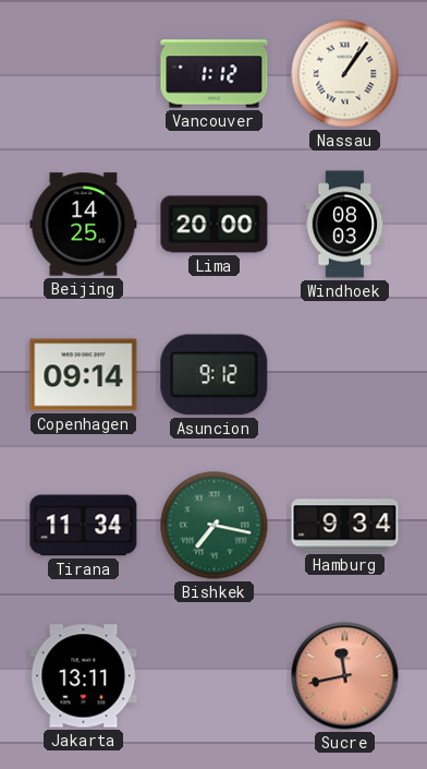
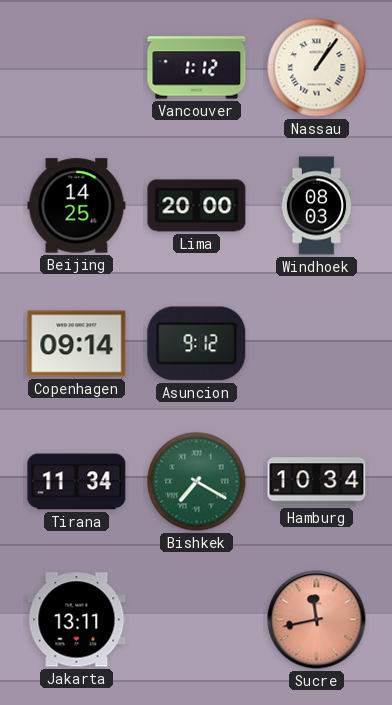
Bishkek: 7:17 -> 7:20 (197, 482)
Hamburg: 9:34 -> 10:34 (317, 482)
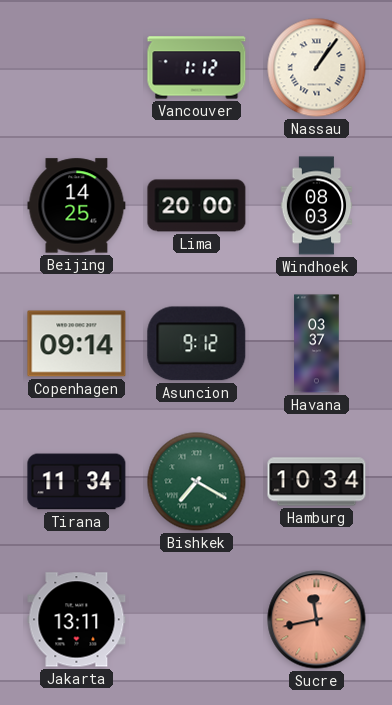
Havana: none -> 03:37 (317, 344)
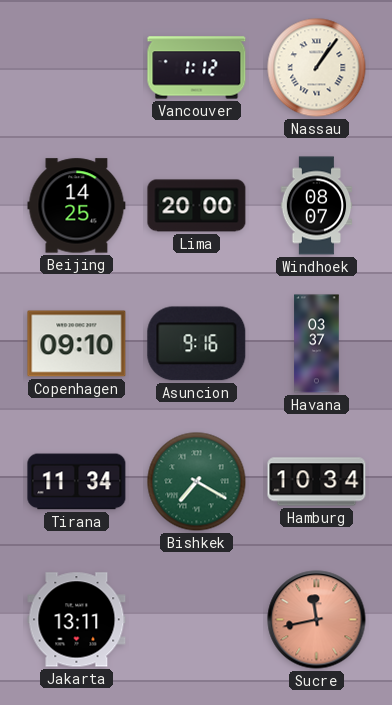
Windhoek: 08:03 -> 08:07 (317, 206)
Copenhagen: 09:14 -> 09:10 (77, 344)
Asuncion: 9:12 -> 9:16 (197, 344)
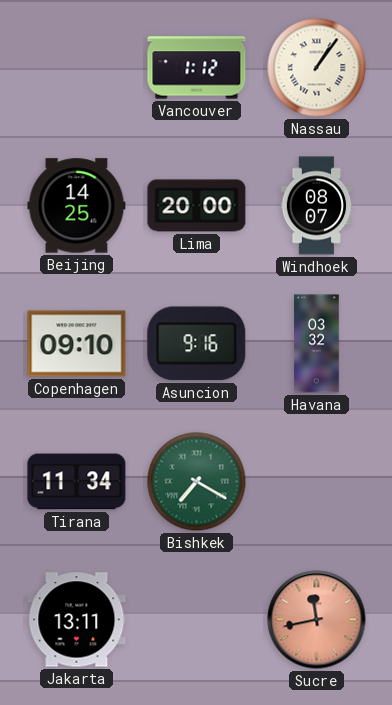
Havana: 03:37 -> 03:32 (317, 344)
Hamburg: 10:34 -> none (317, 482)
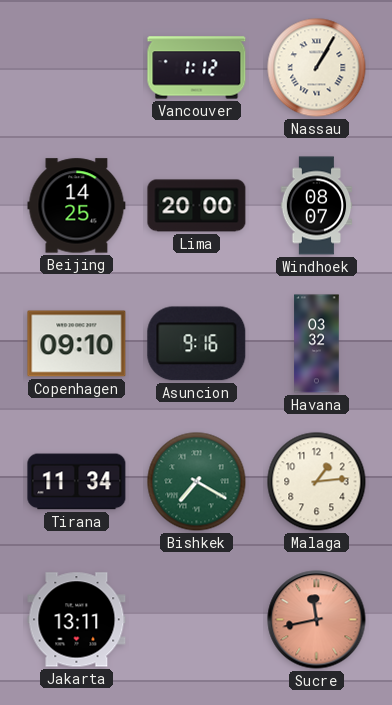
Nassau: 1:06 -> 1:05 (317, 68)
Malaga: none -> 1:14 (317, 482)
